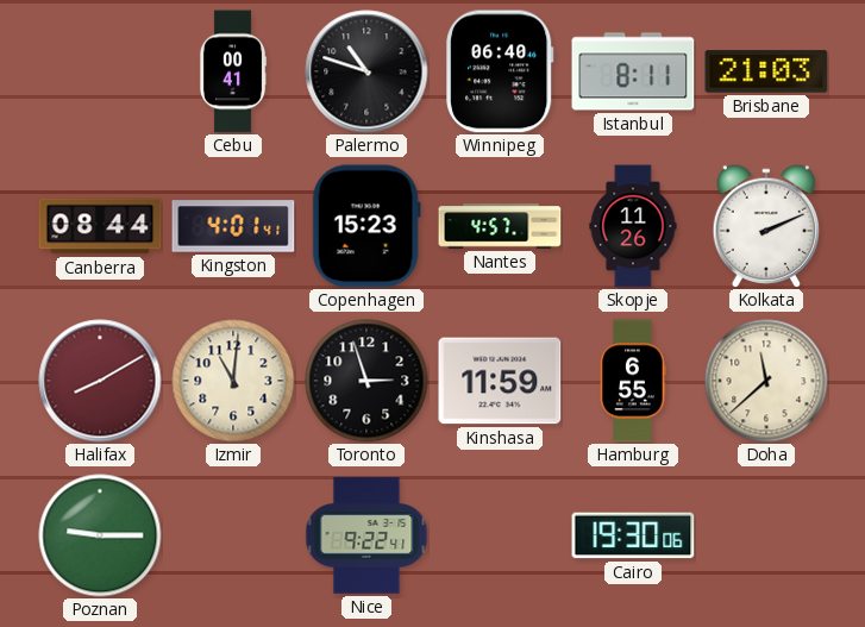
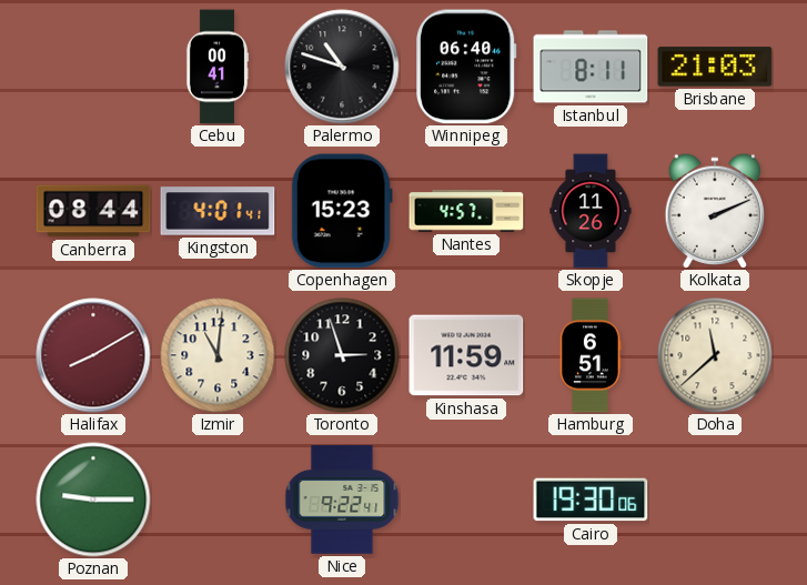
Hamburg: 6:55 -> 6:51 (591, 355)
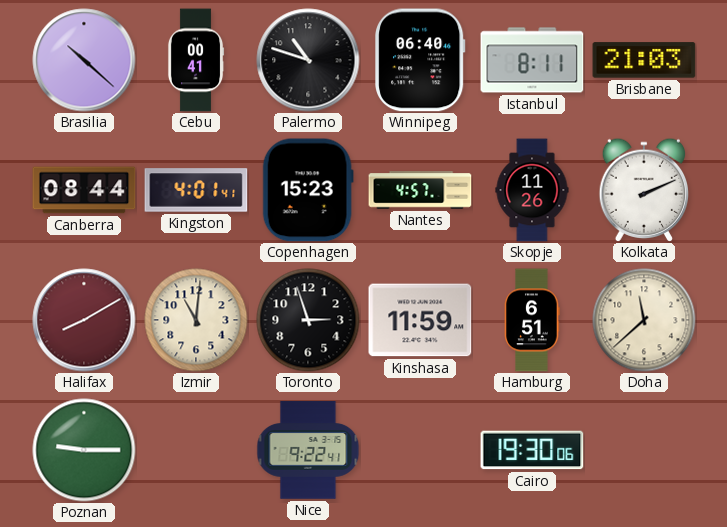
Brasilia: none -> 10:22 (84, 60)
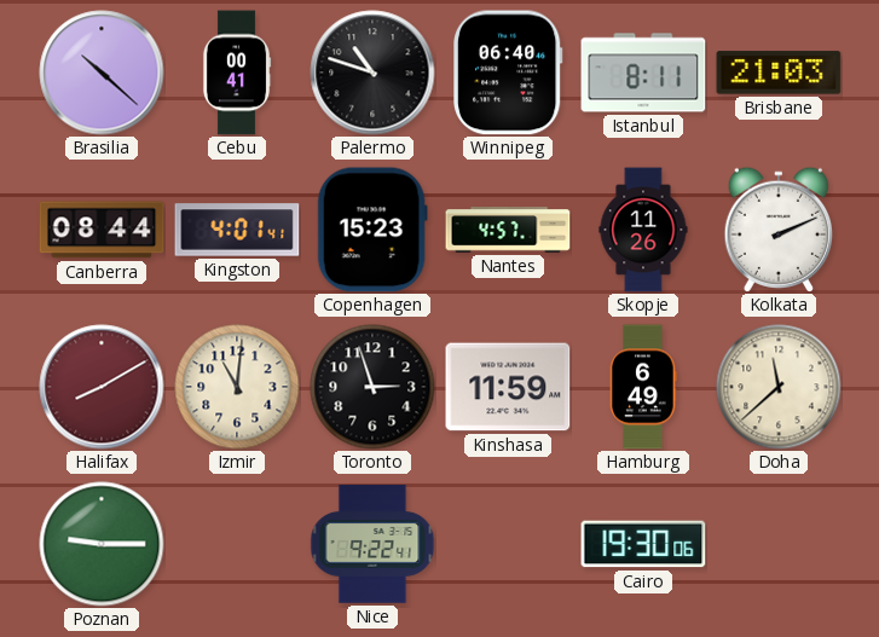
Hamburg: 6:51 -> 6:49 (643, 387)
